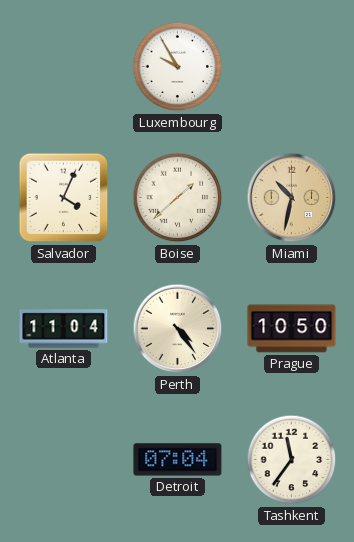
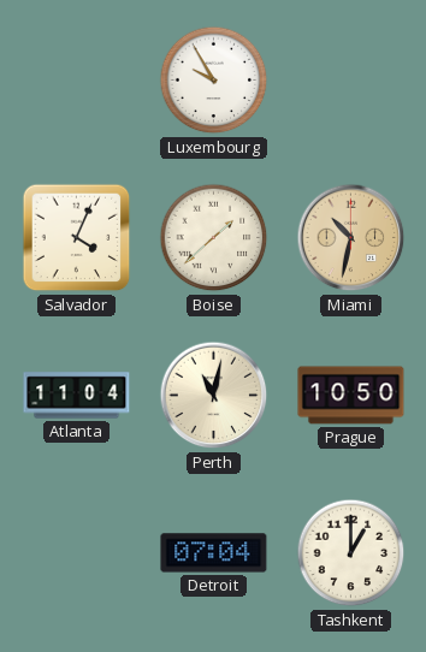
Perth: 4:24 -> 11:02 (214, 396)
Tashkent: 11:36 -> 1:00 (351, 553)
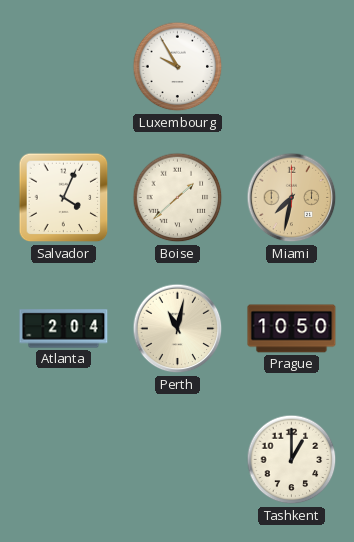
Miami: 10:32 -> 7:32 (292, 198)
Atlanta: 11:04 -> 2:04 (64, 329)
Detroit: 07:04 -> none (214, 553)
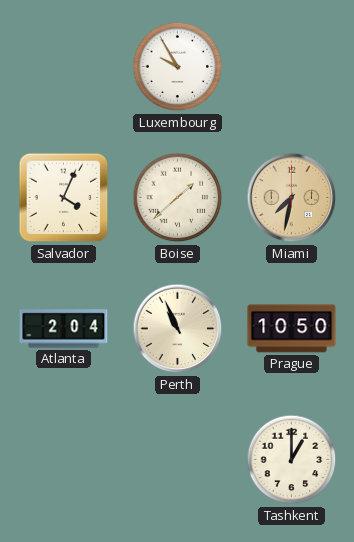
Perth: 11:02 -> 10:56 (178, 329)
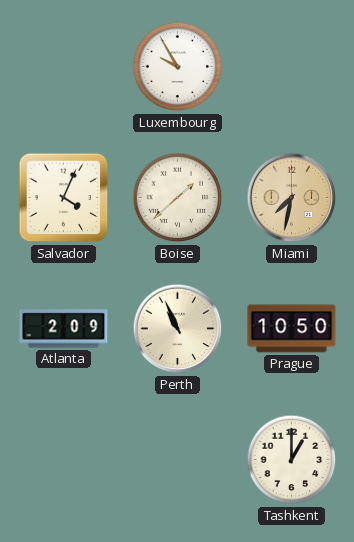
Atlanta: 2:04 -> 2:09 (64, 329)
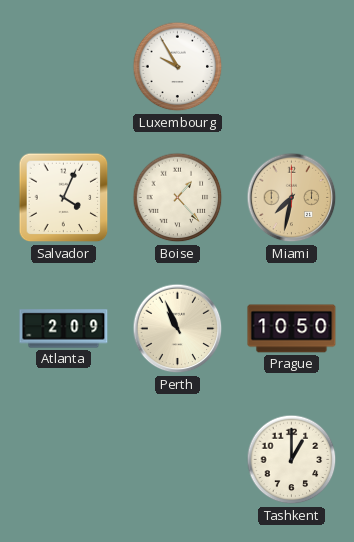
Boise: 1:38 -> 1:23 (178, 198)
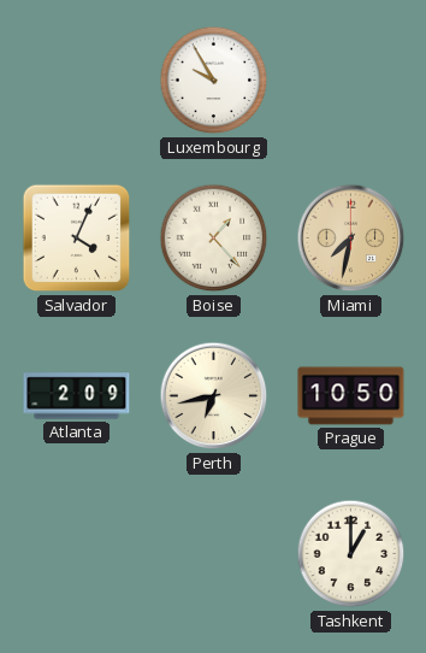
Perth: 10:56 -> 6:43 (214, 396)
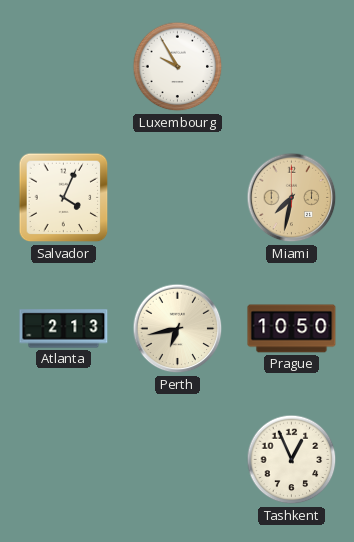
Boise: 1:23 -> none (214, 239)
Atlanta: 2:09 -> 2:13 (64, 329)
Tashkent: 1:00 -> 12:56 (292, 460)
